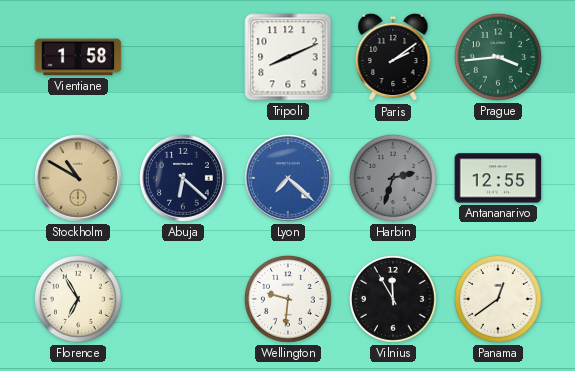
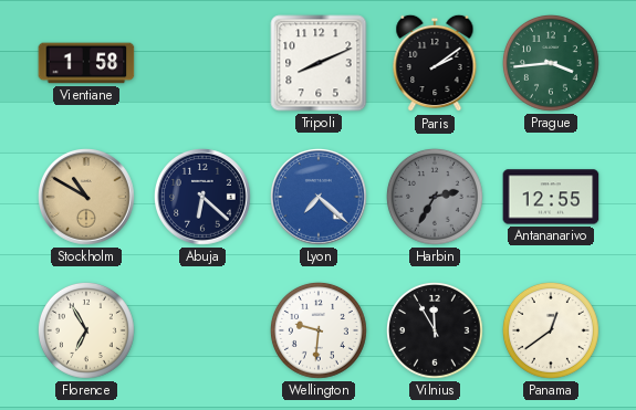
Harbin: 2:33 -> 2:35 (435, 197)
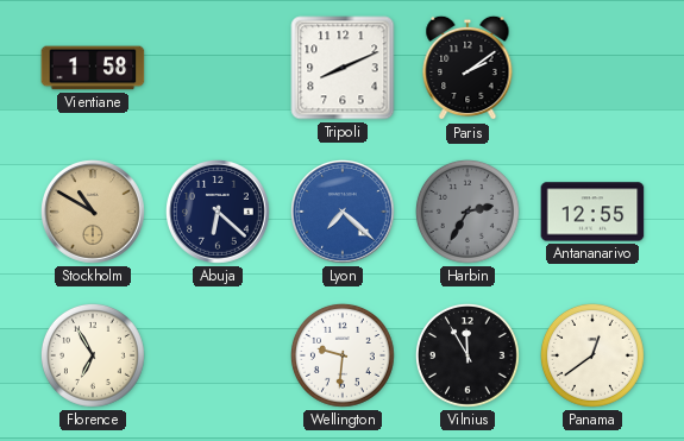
Prague: 3:44 -> none (551, 63)
